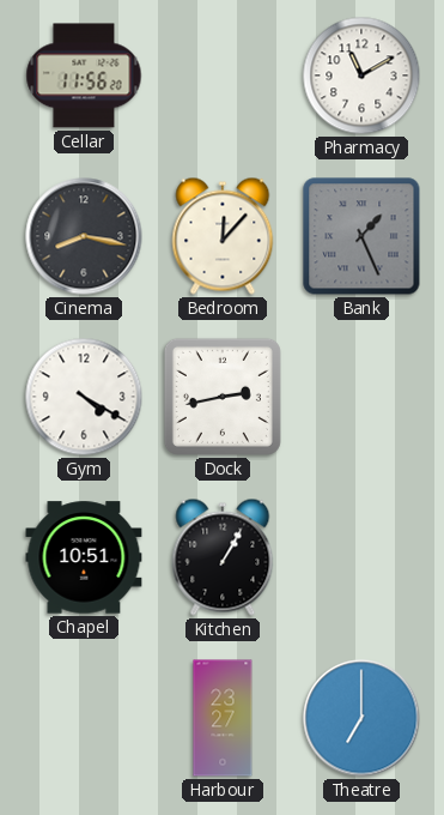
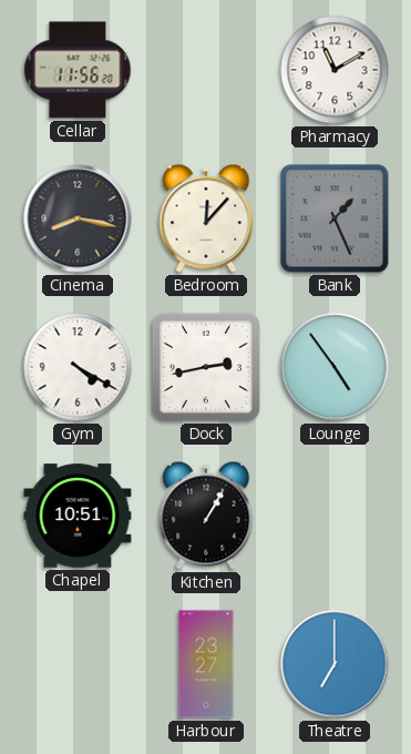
Lounge: none -> 4:54 (335, 367)
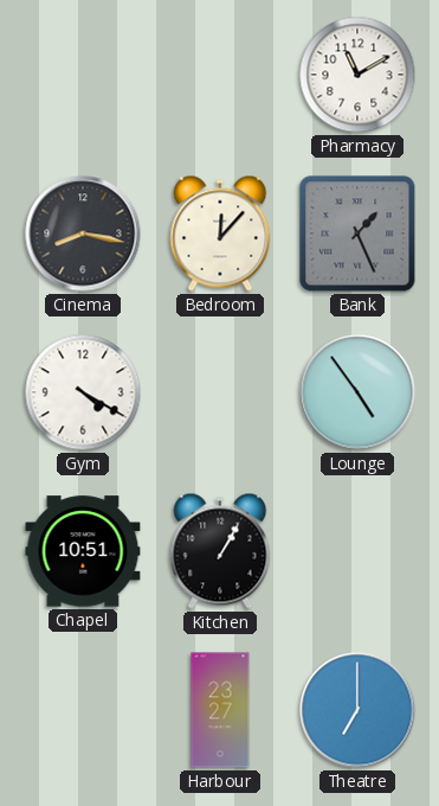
Cellar: 11:56 -> none (78, 70)
Dock: 2:43 -> none (206, 367)
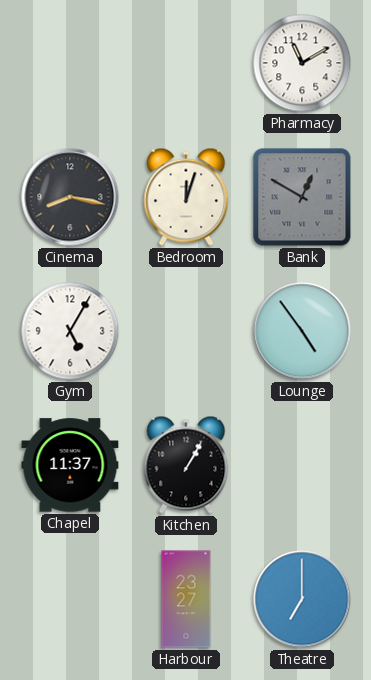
Bedroom: 12:07 -> 12:03 (186, 197)
Bank: 1:26 -> 12:50 (302, 197)
Gym: 4:20 -> 5:05 (70, 331)
Chapel: 10:51 -> 11:37 (70, 465)
